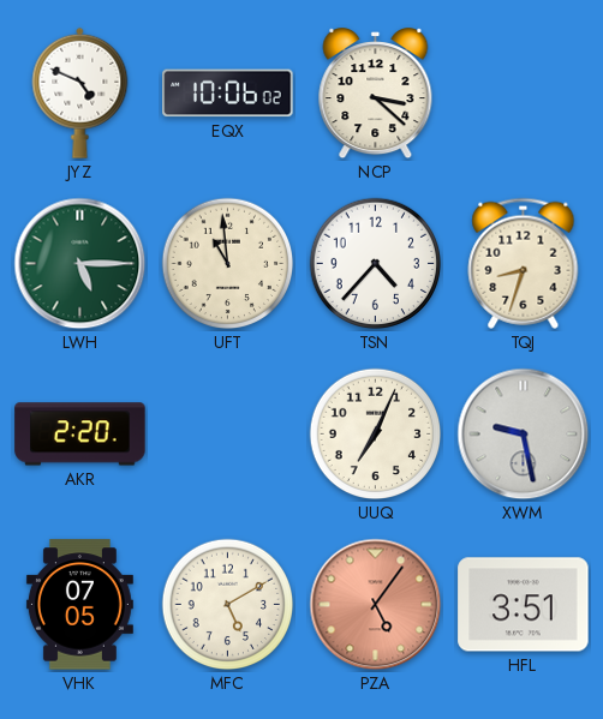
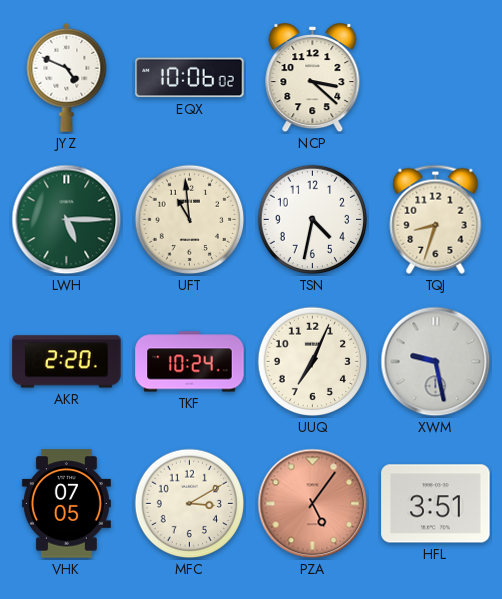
TSN: 4:37 -> 4:32 (313, 220)
TKF: none -> 10:24 (190, 362)
MFC: 5:10 -> 3:10 (190, 504)
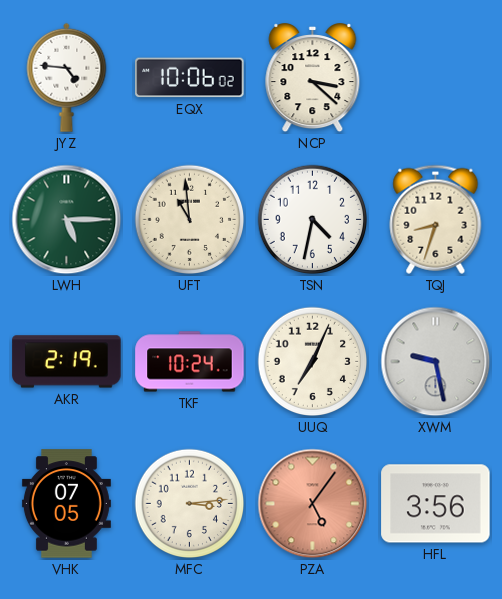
JYZ: 4:49 -> 4:46 (67, 77)
AKR: 2:20 -> 2:19 (67, 362)
MFC: 3:10 -> 3:14 (190, 504)
HFL: 3:51 -> 3:56 (436, 504)
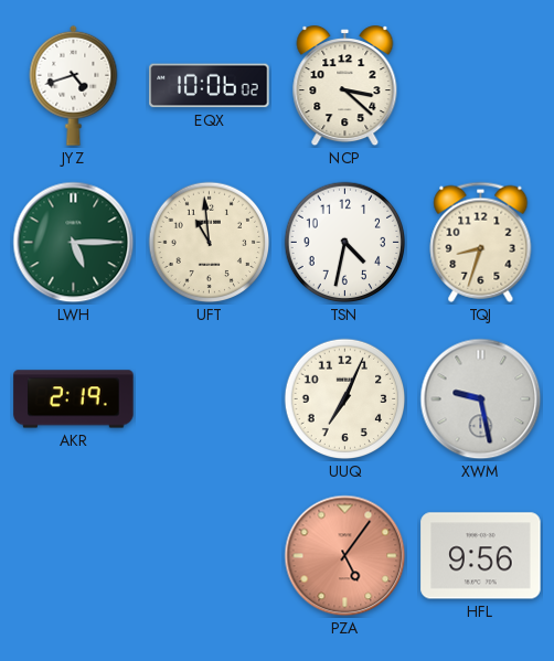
JYZ: 4:46 -> 4:42 (74, 85)
TKF: 10:24 -> none (190, 362)
VHK: 07:05 -> none (66, 504)
MFC: 3:14 -> none (190, 504)
HFL: 3:56 -> 9:56 (481, 556)
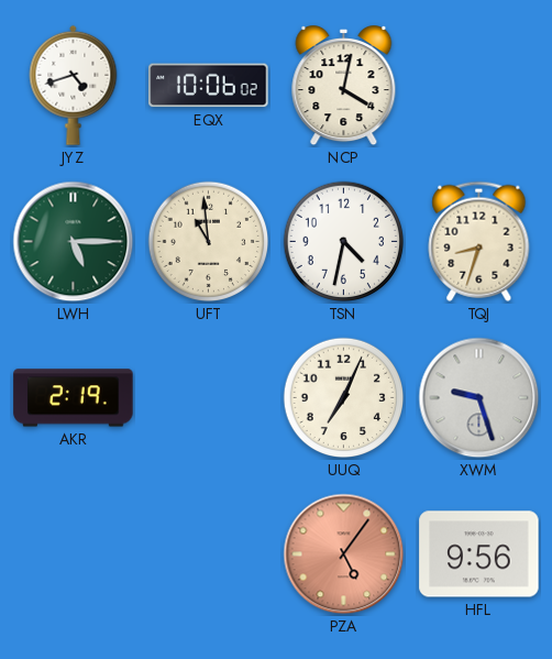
NCP: 3:22 -> 4:02 (344, 87)
XWM: 9:28 -> 9:27 (479, 398)
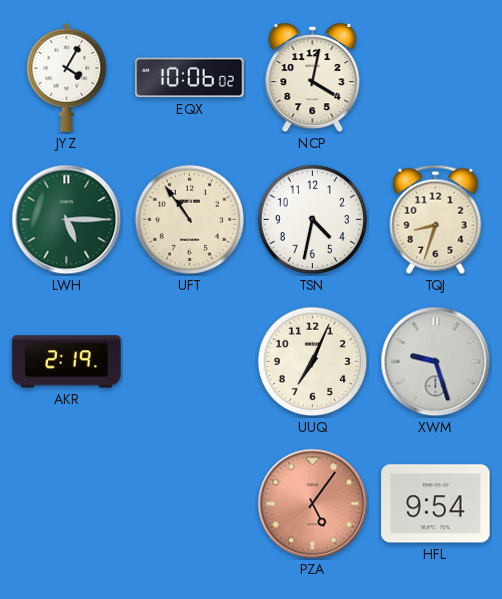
JYZ: 4:42 -> 4:05 (67, 77)
UFT: 10:59 -> 10:54 (190, 220)
HFL: 9:56 -> 9:54 (436, 504)
